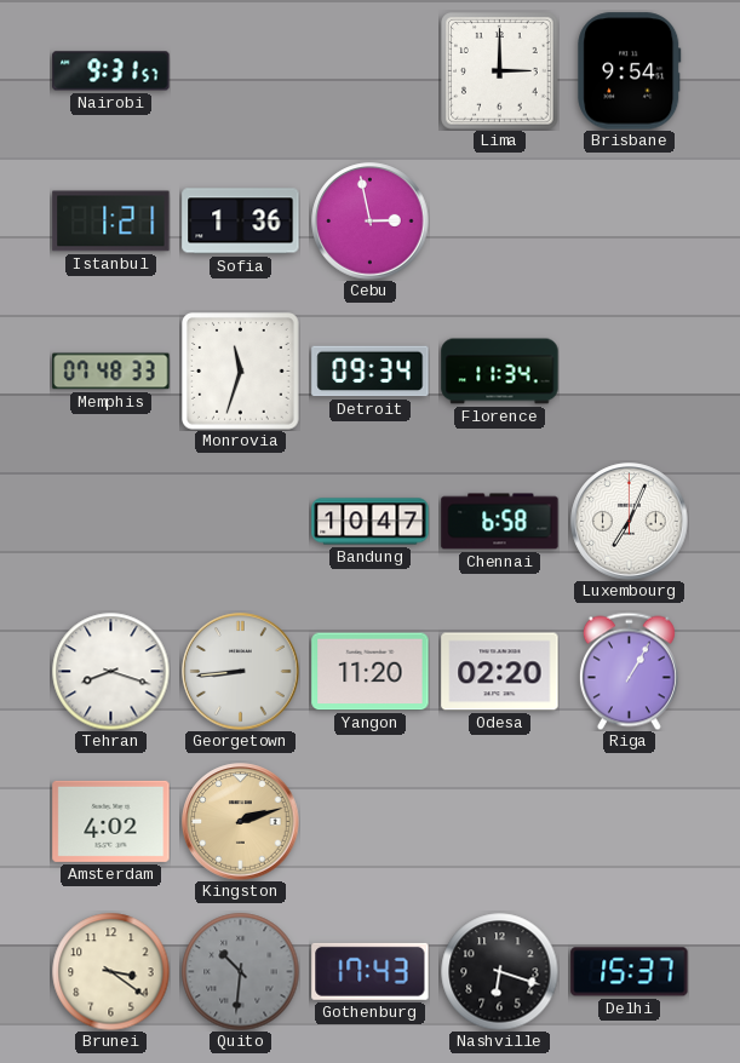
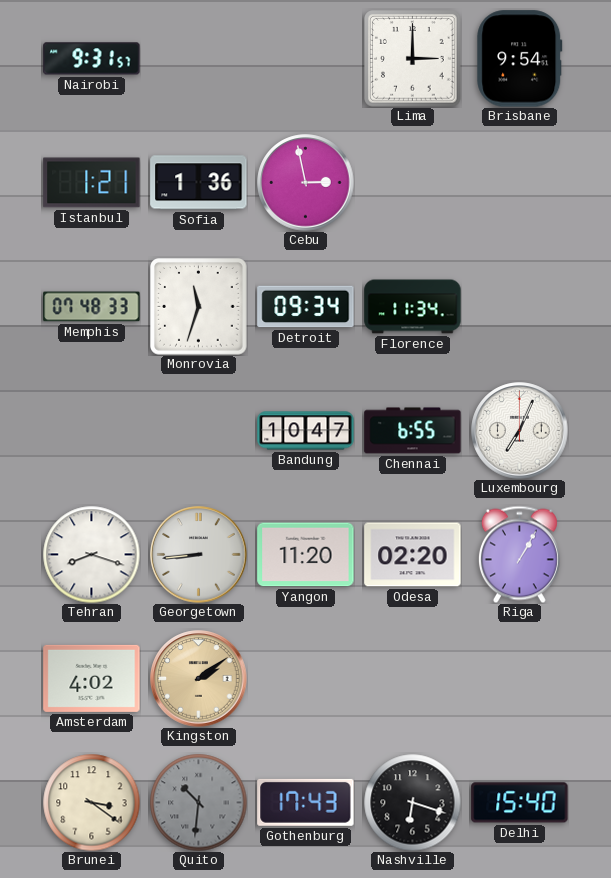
Chennai: 6:58 -> 6:55 (413, 431)
Kingston: 2:12 -> 2:09 (199, 679)
Delhi: 15:37 -> 15:40 (520, 803)
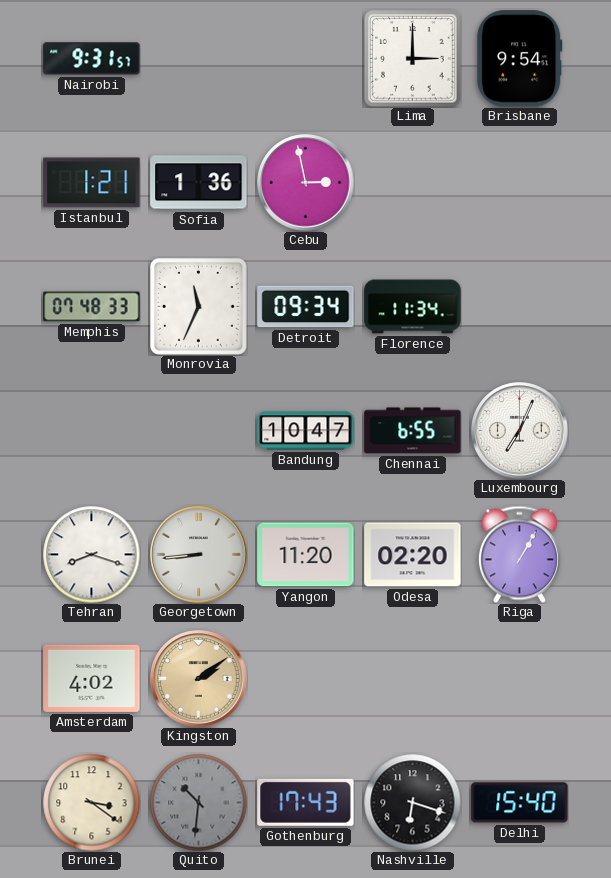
Monrovia: 11:33 -> 11:34 (199, 307)
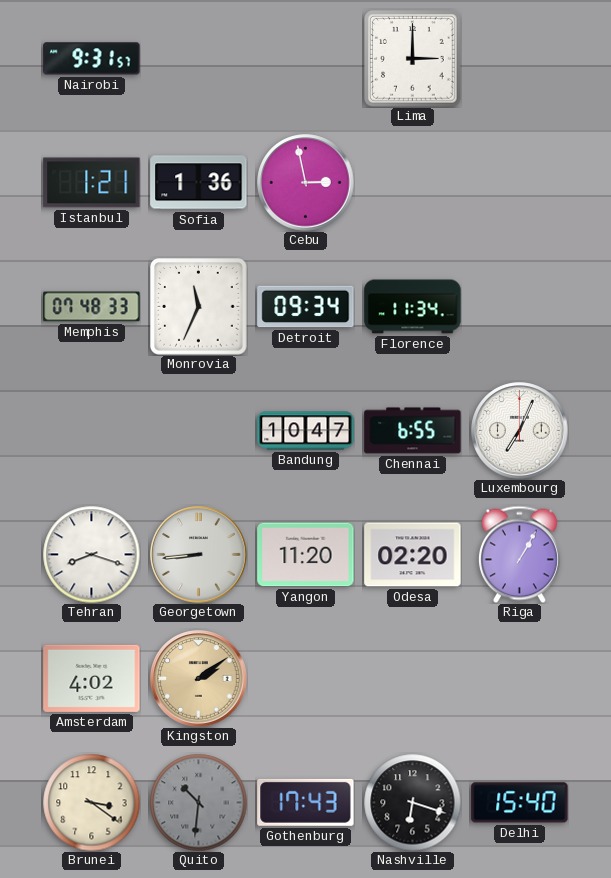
Brisbane: 9:54 -> none (520, 59)
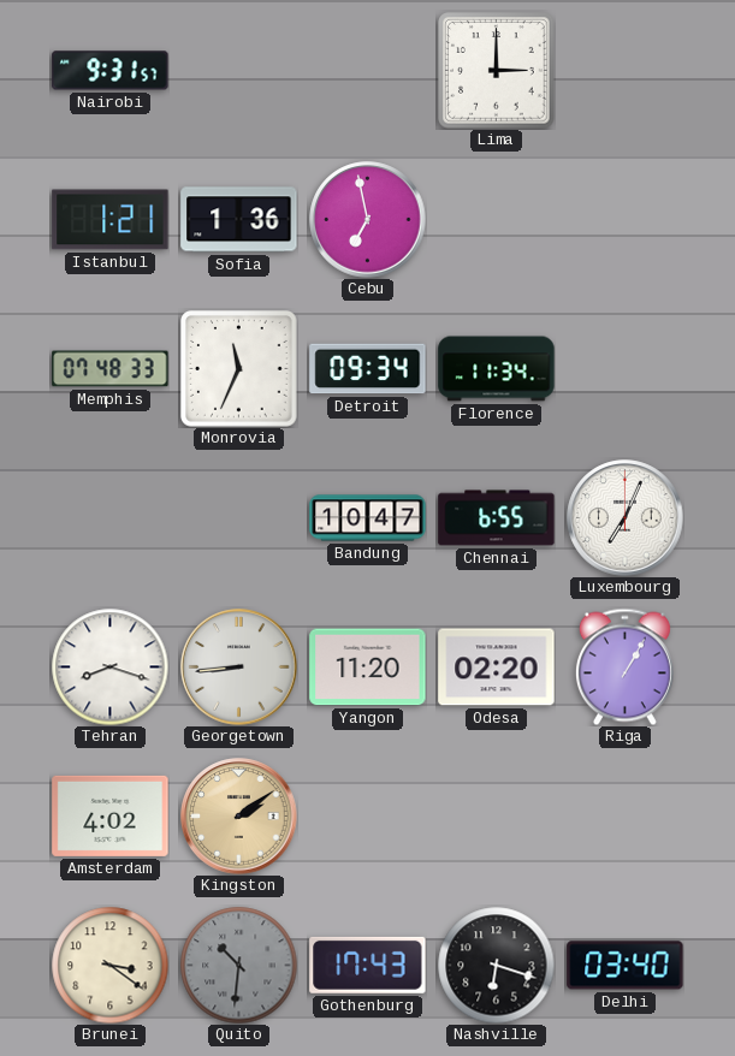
Cebu: 2:58 -> 6:58 (368, 220)
Delhi: 15:40 -> 03:40 (626, 966)
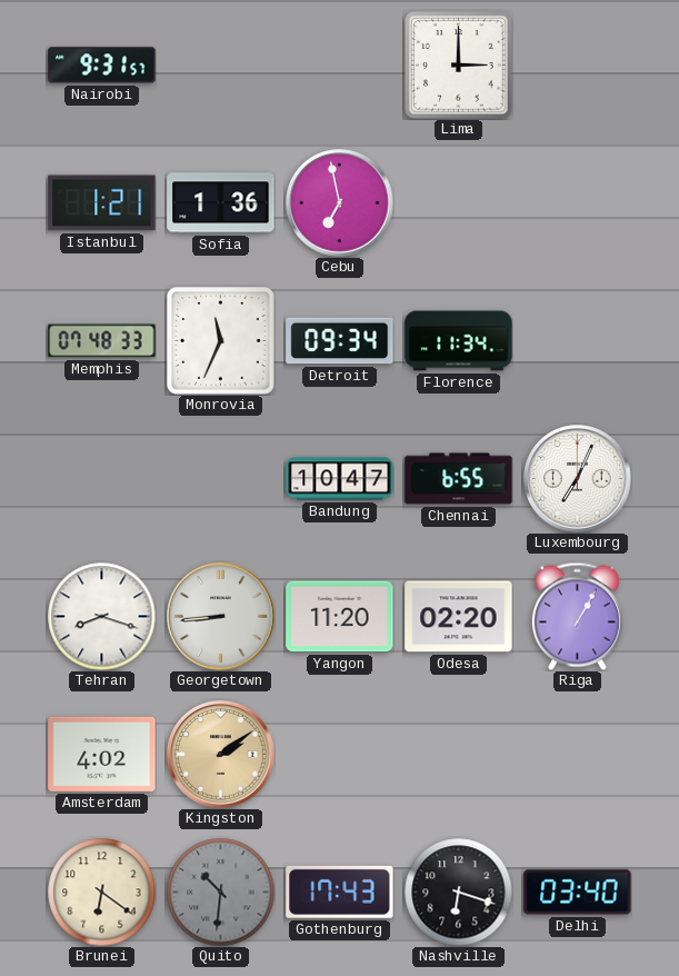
Brunei: 3:21 -> 6:21 (101, 892)
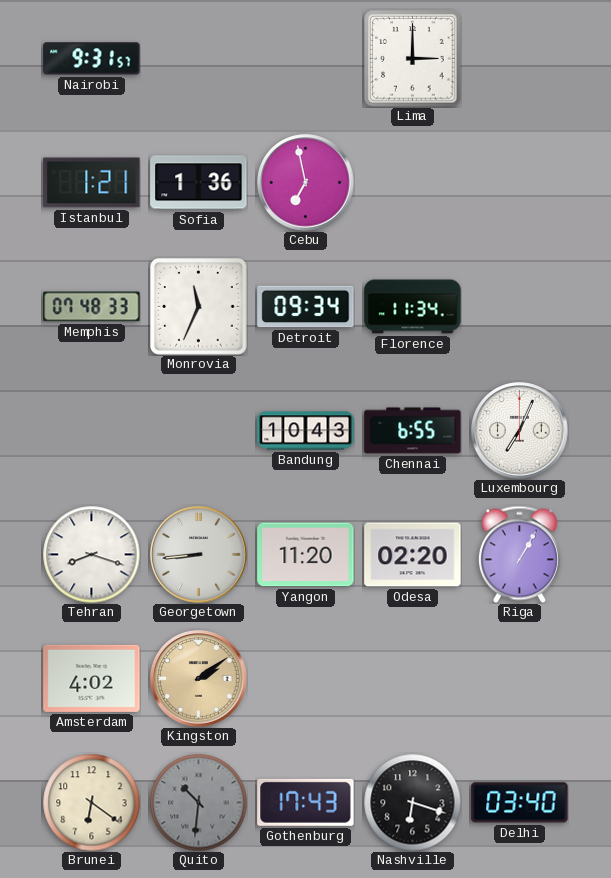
Bandung: 10:47 -> 10:43 (306, 431)
